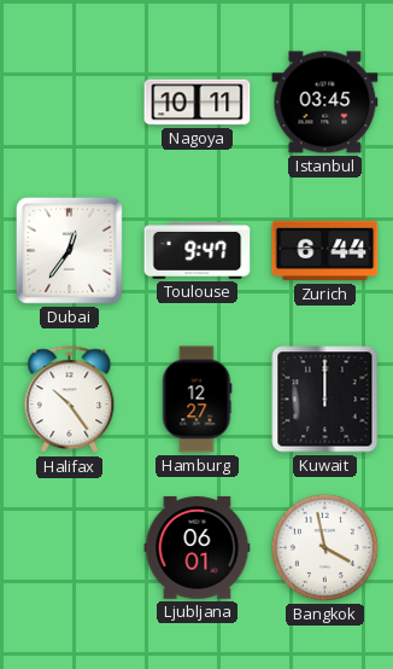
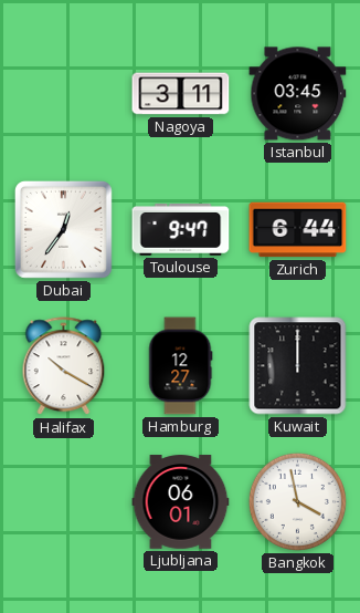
Nagoya: 10:11 -> 3:11 (181, 94)
Halifax: 10:24 -> 10:20 (64, 366)
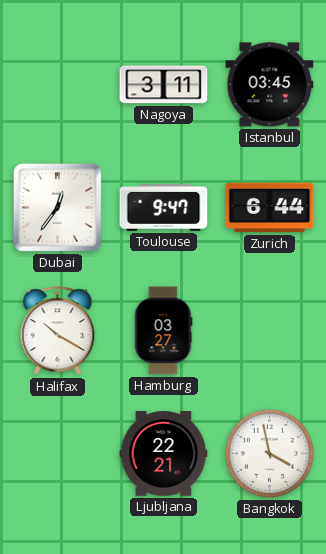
Hamburg: 12:27 -> 03:27 (163, 331)
Kuwait: 12:00 -> none (298, 366)
Ljubljana: 06:01 -> 22:21 (164, 454)
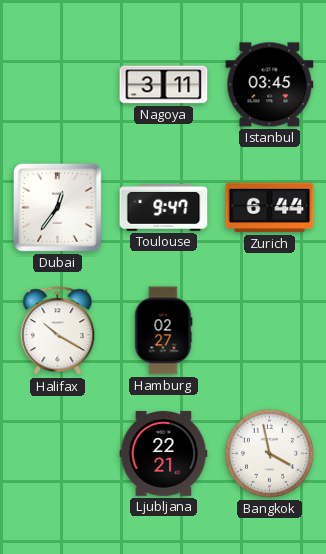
Hamburg: 03:27 -> 02:27 (163, 331)
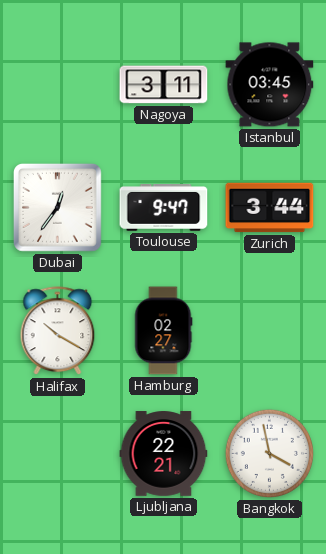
Zurich: 6:44 -> 3:44 (270, 208)
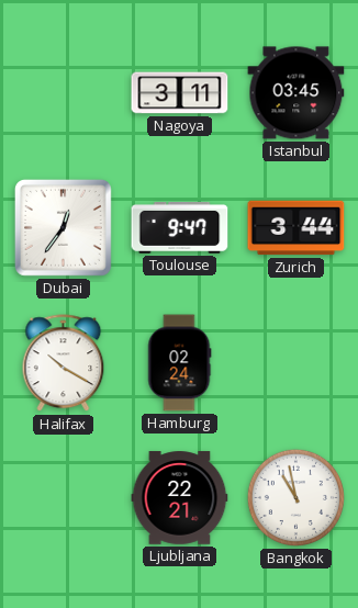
Hamburg: 02:27 -> 02:24 (179, 363)
Bangkok: 3:58 -> 10:58 (295, 497)
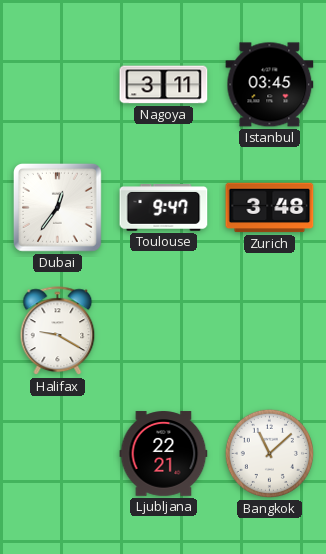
Zurich: 3:44 -> 3:48 (270, 208)
Halifax: 10:20 -> 9:20 (58, 331)
Hamburg: 02:24 -> none (179, 363)
Bangkok: 10:58 -> 11:08 (269, 453)
